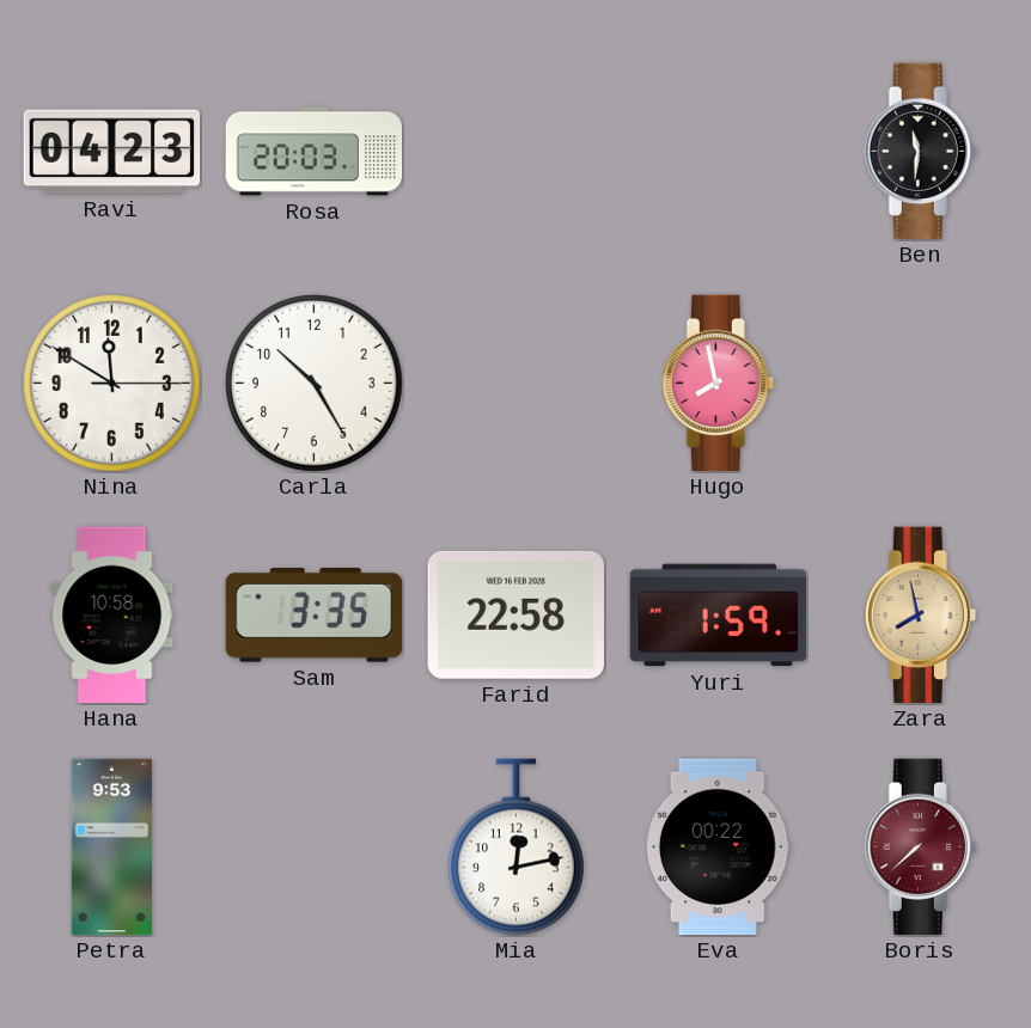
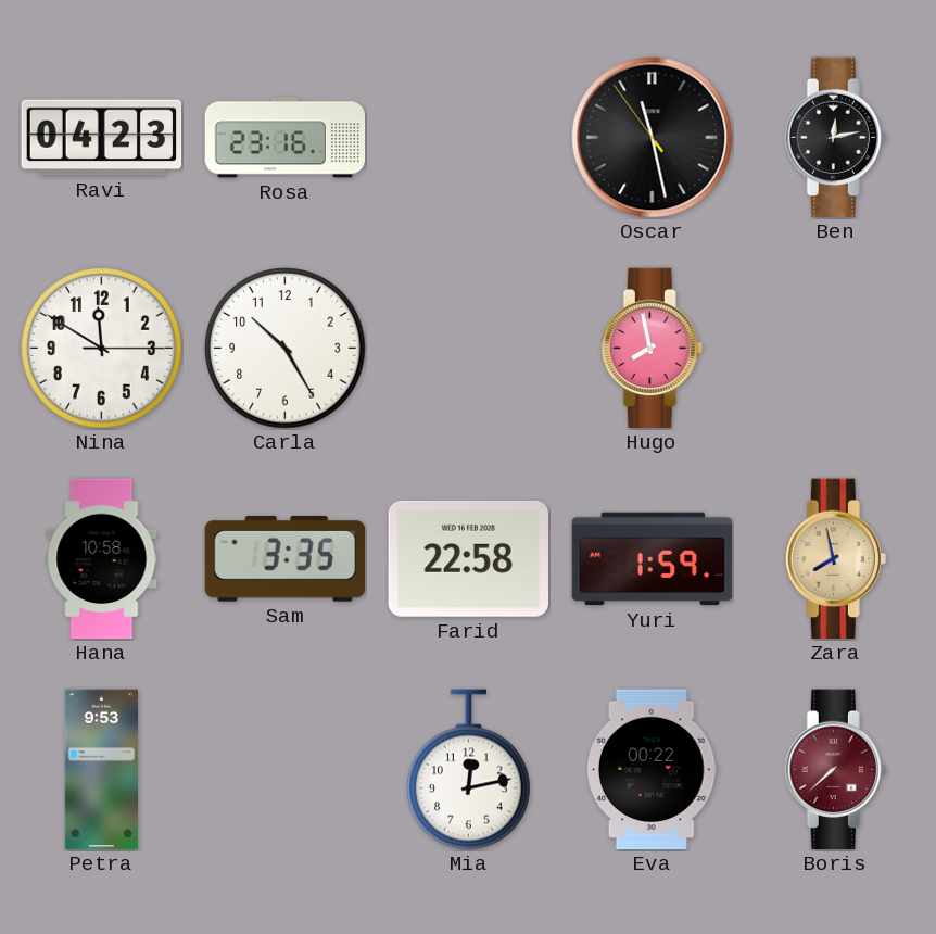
Rosa: 20:03 -> 23:16 (286, 138)
Oscar: none -> 11:27 (653, 138)
Ben: 11:31 -> 12:13 (835, 138)
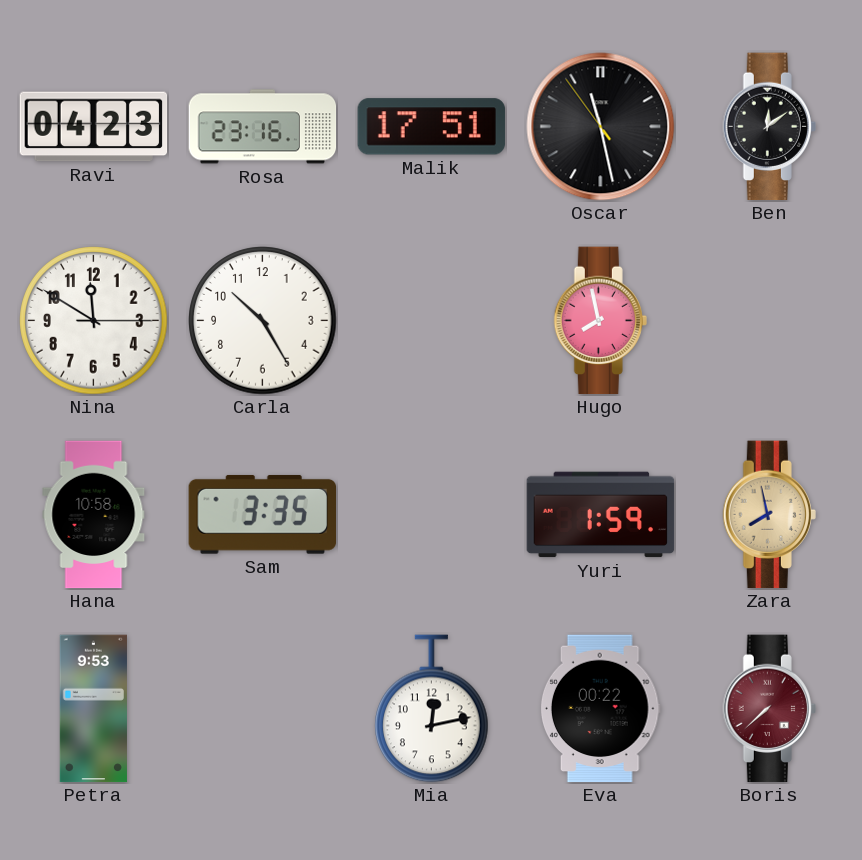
Malik: none -> 17:51 (431, 127)
Ben: 12:13 -> 12:09 (769, 127)
Farid: 22:58 -> none (468, 558)
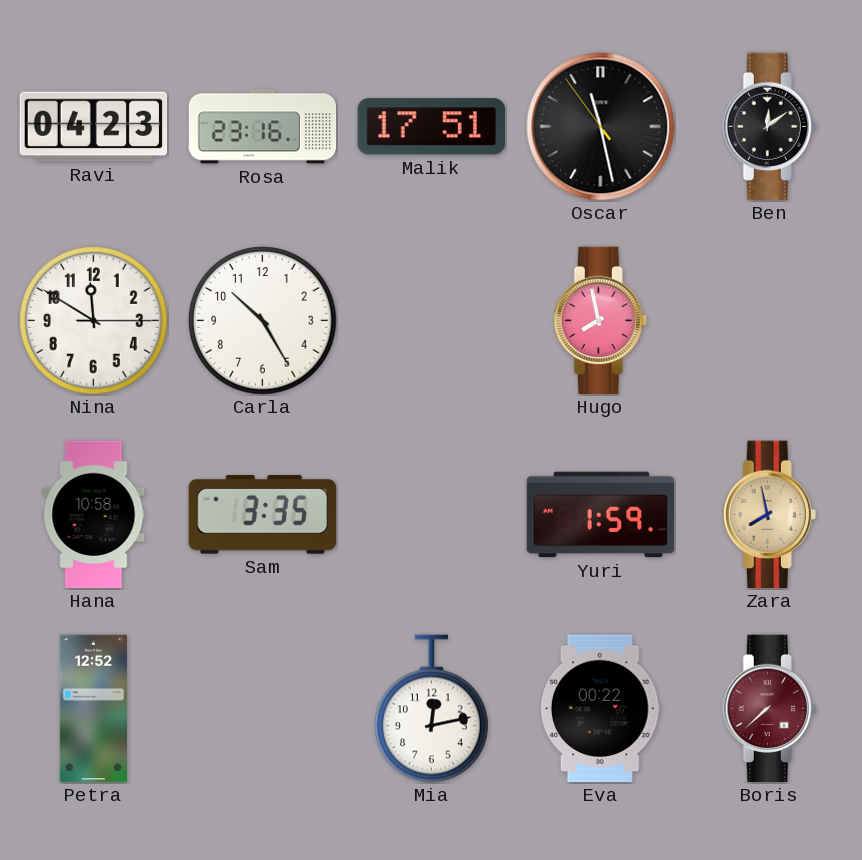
Petra: 9:53 -> 12:52 (93, 709)
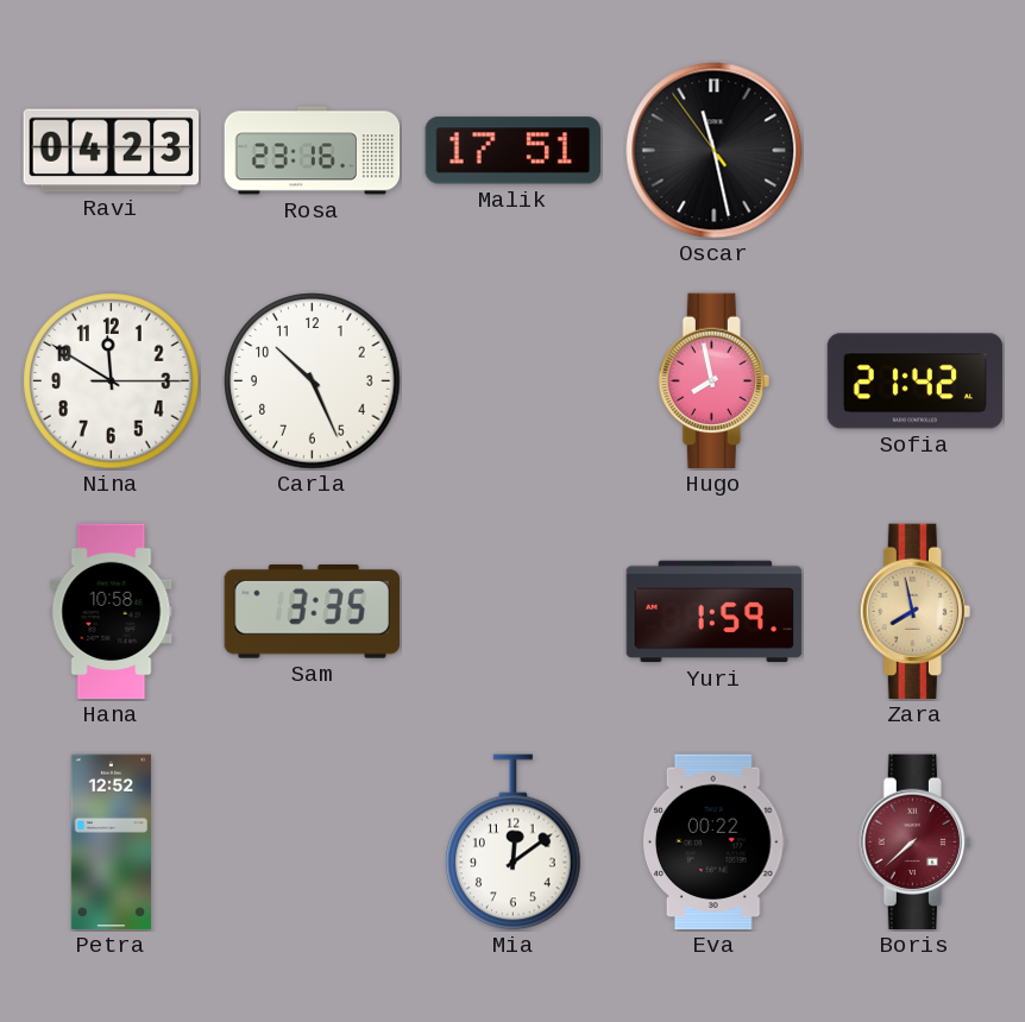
Ben: 12:09 -> none (769, 127)
Carla: 10:25 -> 10:26 (313, 381)
Sofia: none -> 21:42 (916, 381)
Mia: 12:13 -> 12:09 (514, 843)
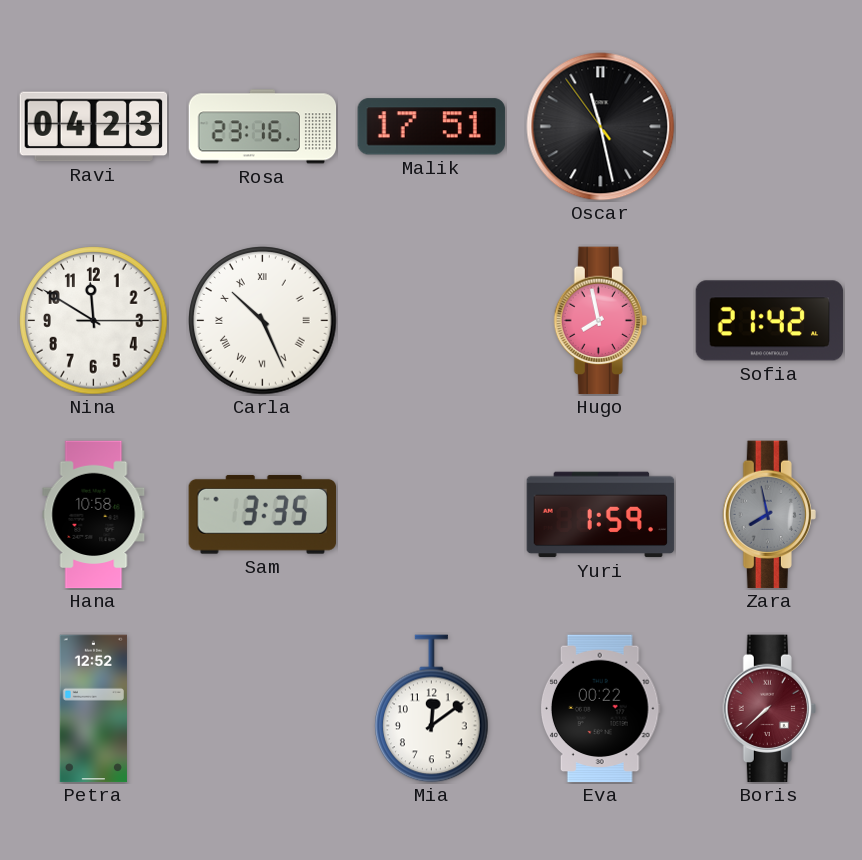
Carla numerals: Arabic -> Roman (263, 321)
Zara dial: champagne -> grey (769, 515)
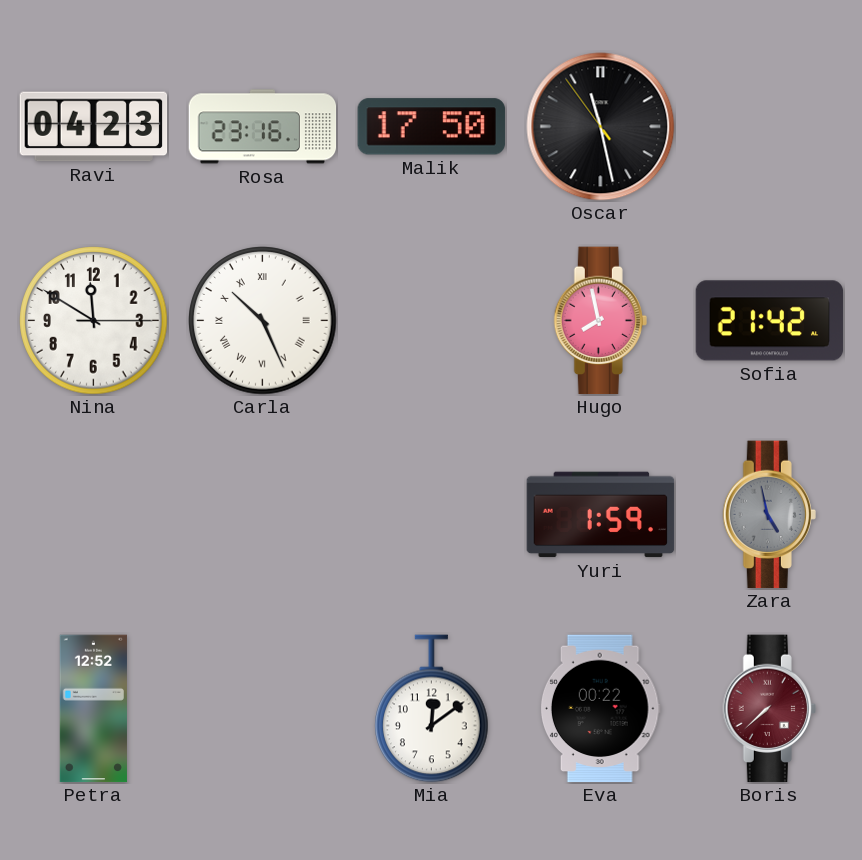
Malik: 17:51 -> 17:50 (431, 127)
Hana: 10:58 -> none (94, 515)
Sam: 3:35 -> none (262, 514)
Zara: 7:58 -> 4:58 (769, 515)
